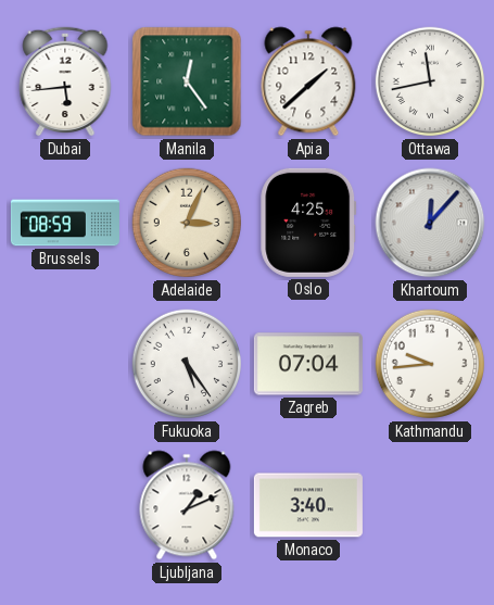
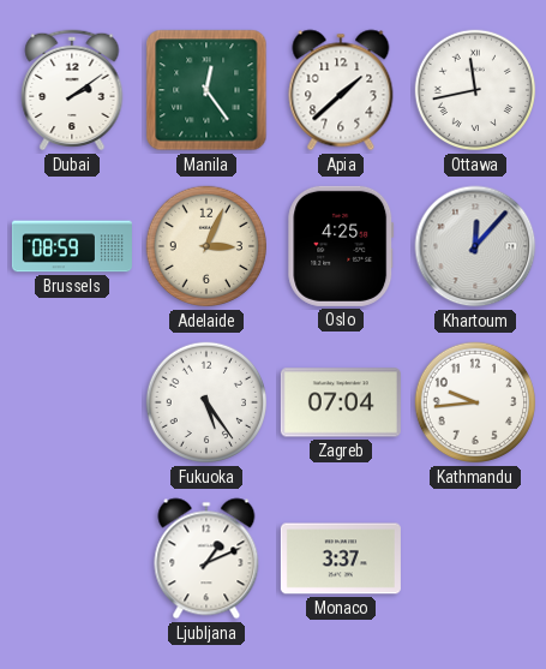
Dubai: 5:44 -> 2:09 (72, 90)
Monaco: 3:40 -> 3:37 (341, 559)
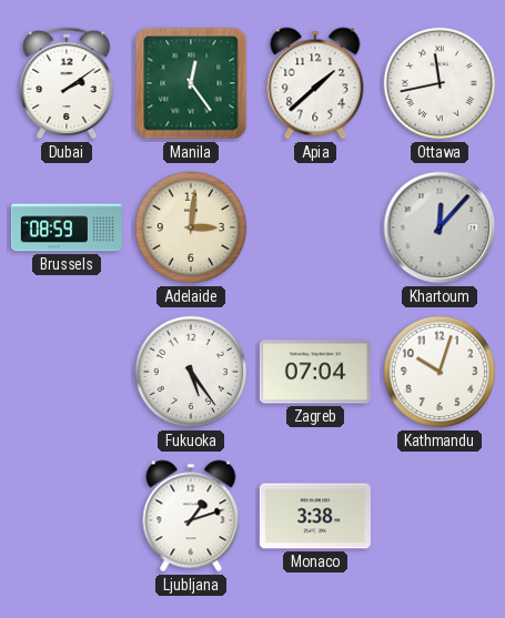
Adelaide: 3:04 -> 3:01 (191, 227)
Oslo: 4:25 -> none (341, 246)
Kathmandu: 9:44 -> 10:03 (440, 372)
Ljubljana: 1:11 -> 1:12 (191, 516)
Monaco: 3:37 -> 3:38 (315, 516)
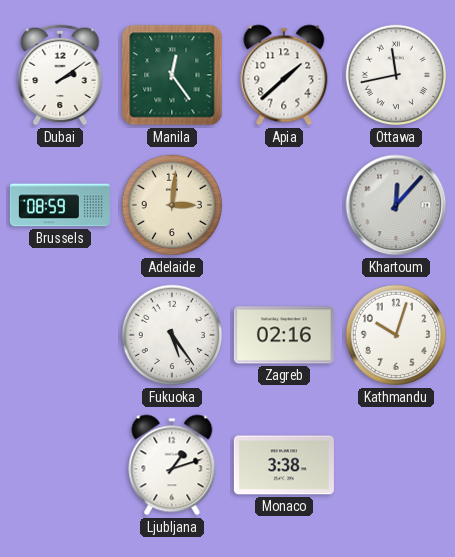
Zagreb: 07:04 -> 02:16 (284, 335)
